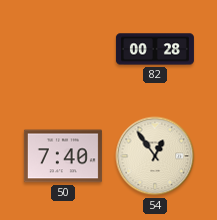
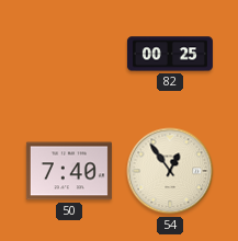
82: 00:28 -> 00:25 (170, 54)
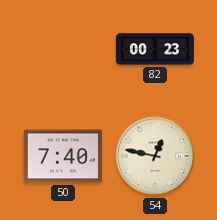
82: 00:25 -> 00:23 (155, 49)
54: 12:54 -> 12:47 (155, 156)
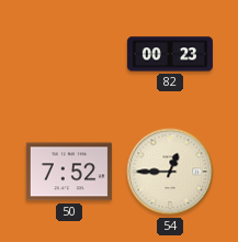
50: 7:40 -> 7:52 (69, 172)
54: 12:47 -> 12:45 (170, 172)
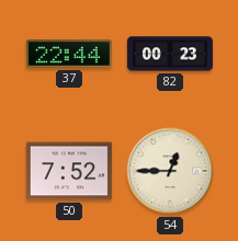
37: none -> 22:44 (69, 54)
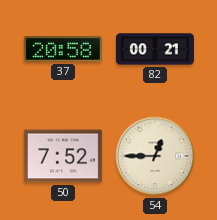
37: 22:44 -> 20:58 (63, 49)
82: 00:23 -> 00:21 (155, 49)
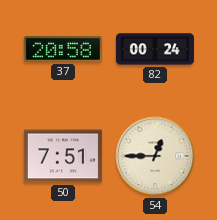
82: 00:21 -> 00:24 (155, 49)
50: 7:52 -> 7:51 (63, 156)
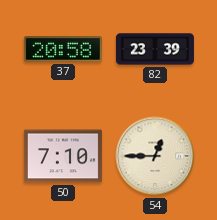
82: 00:24 -> 23:39 (155, 49)
50: 7:51 -> 7:10 (63, 156)
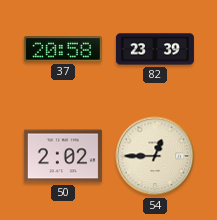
50: 7:10 -> 2:02 (63, 156)
